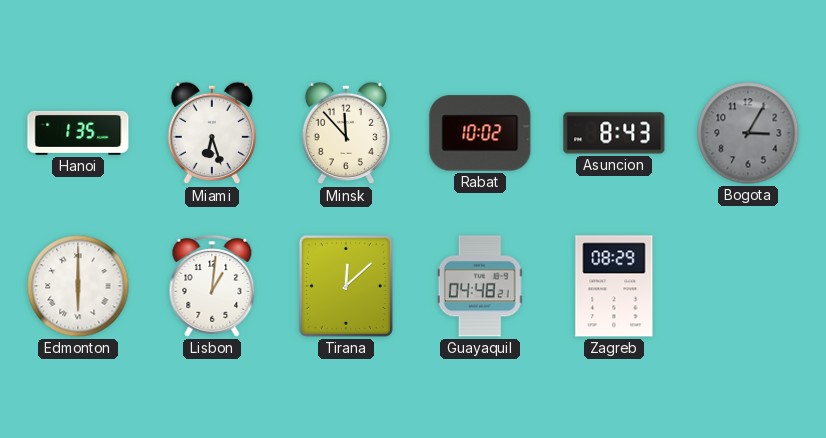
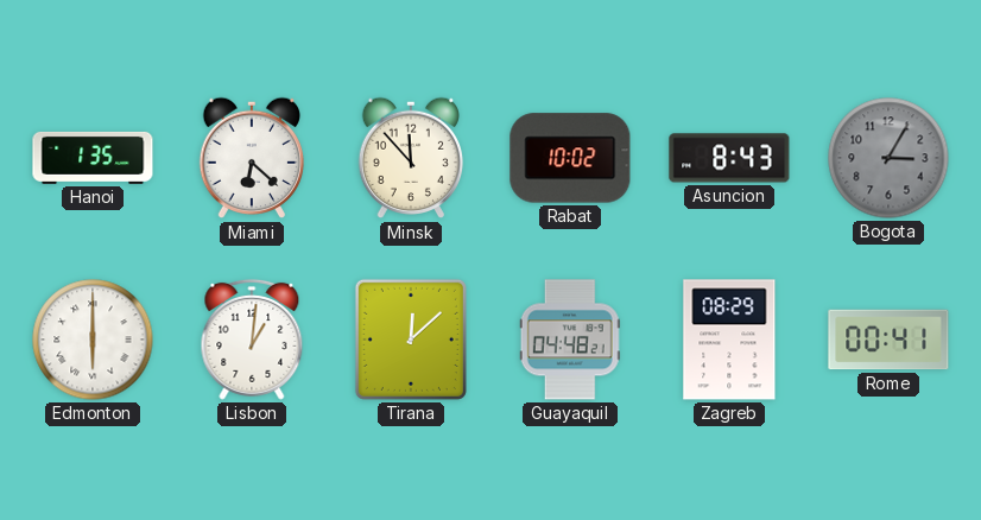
Miami: 6:27 -> 6:22 (251, 158)
Rome: none -> 00:41 (888, 340)
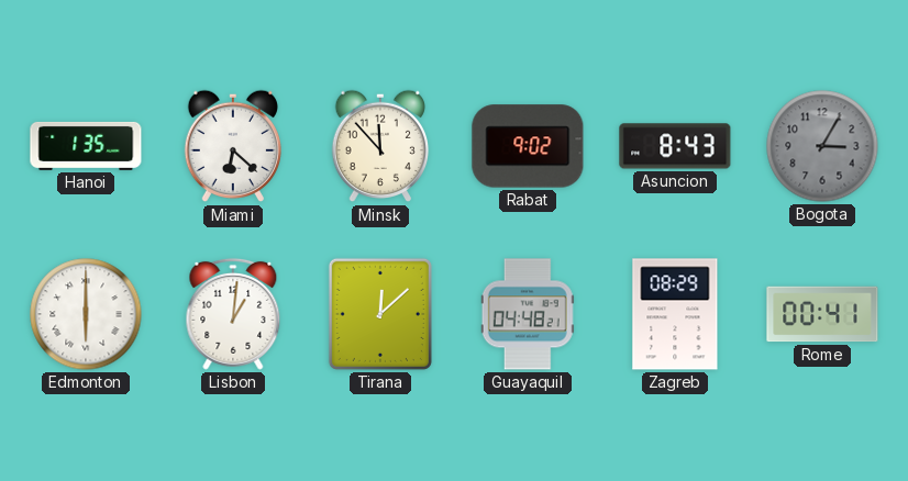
Rabat: 10:02 -> 9:02 (528, 146)
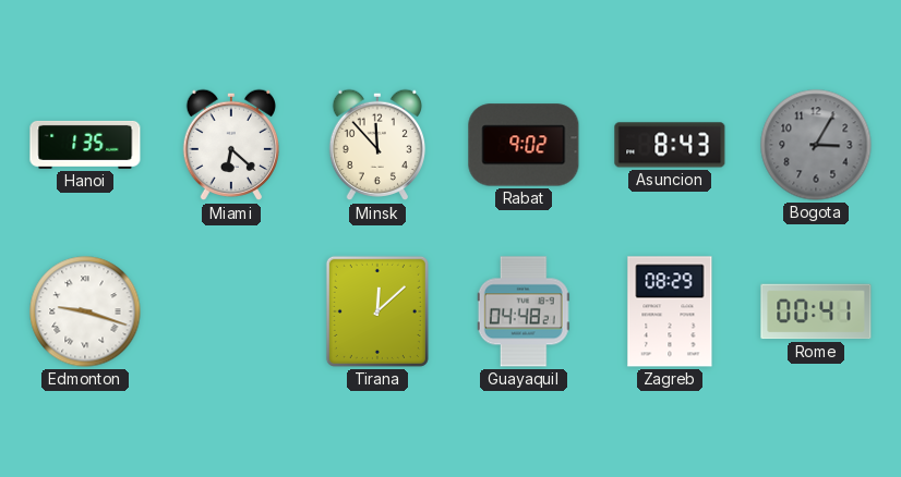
Edmonton: 6:00 -> 9:18 (85, 311)
Lisbon: 1:01 -> none (233, 314)
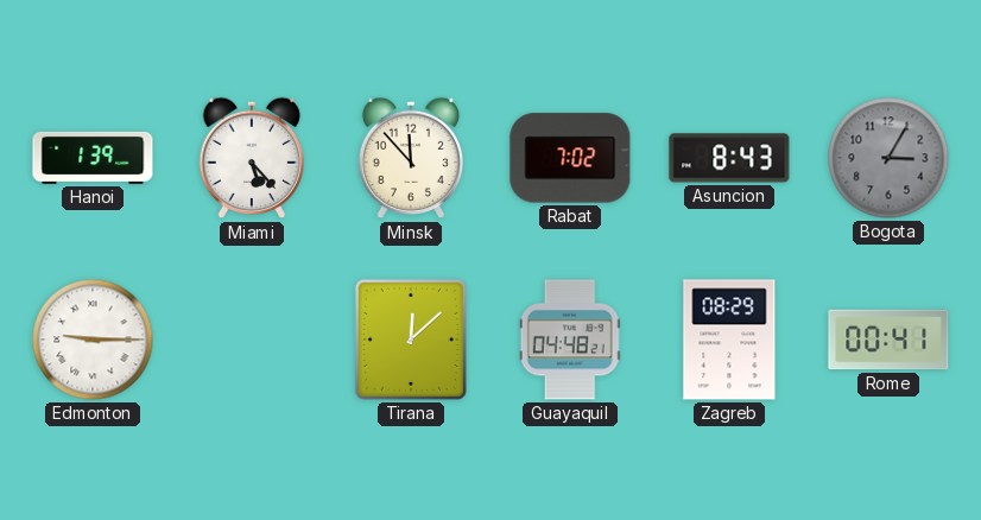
Hanoi: 1:35 -> 1:39 (93, 158)
Miami: 6:22 -> 5:23 (251, 158)
Rabat: 9:02 -> 7:02 (570, 158)
Edmonton: 9:18 -> 9:15 (93, 340)
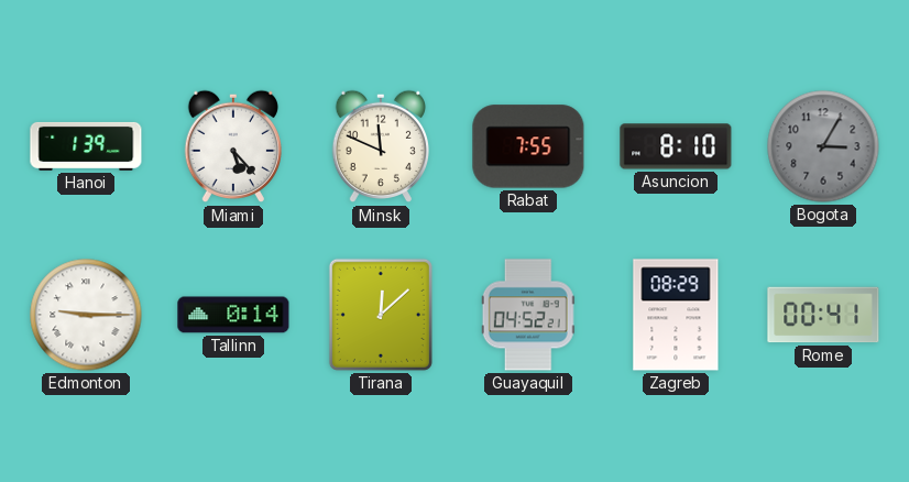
Minsk: 11:53 -> 11:49 (380, 146)
Rabat: 7:02 -> 7:55 (528, 146)
Asuncion: 8:43 -> 8:10 (676, 146)
Tallinn: none -> 0:14 (233, 315)
Guayaquil: 04:48 -> 04:52 (528, 315)
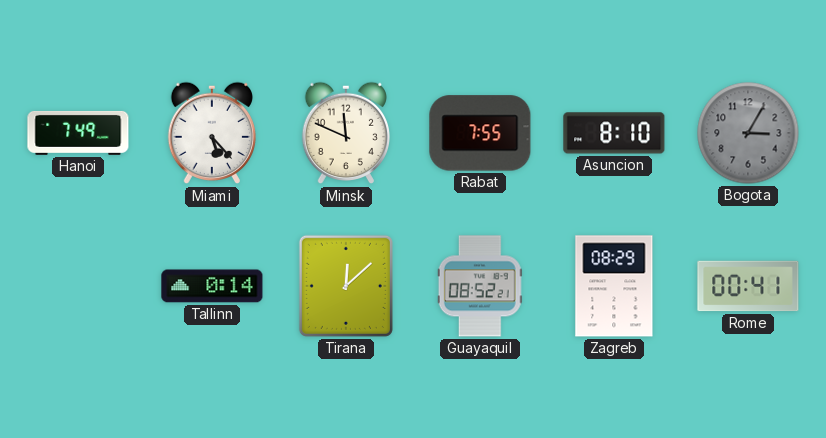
Hanoi: 1:39 -> 7:49 (78, 133)
Edmonton: 9:15 -> none (86, 315)
Guayaquil: 04:52 -> 08:52 (480, 286)
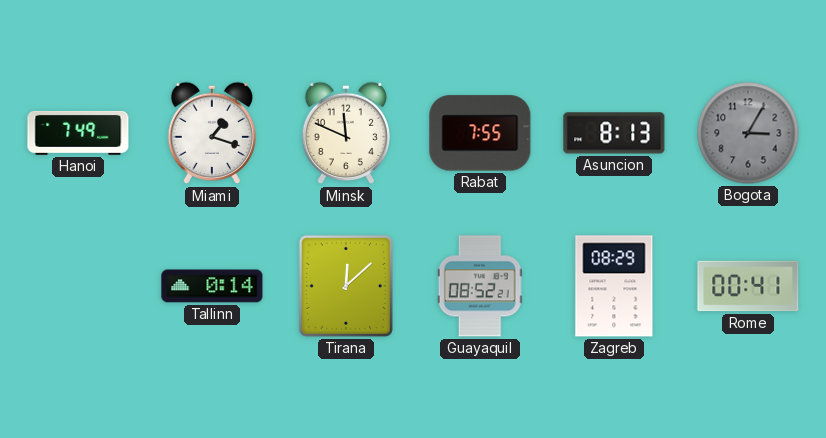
Miami: 5:23 -> 1:18 (211, 133)
Asuncion: 8:10 -> 8:13 (614, 133)
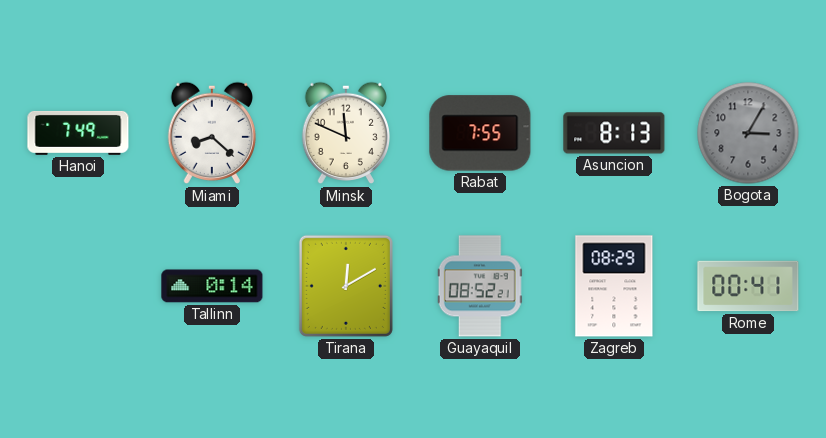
Miami: 1:18 -> 8:22 (211, 133)
Tirana: 12:08 -> 12:10 (346, 286)
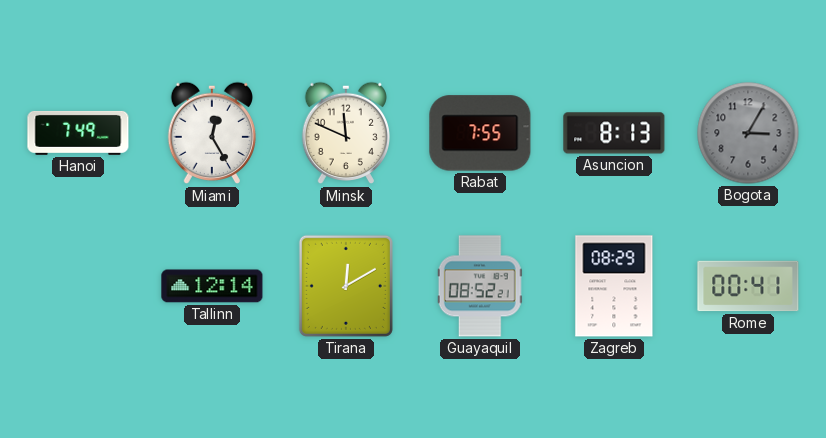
Miami: 8:22 -> 12:25 (211, 133)
Tallinn: 0:14 -> 12:14 (212, 286)
